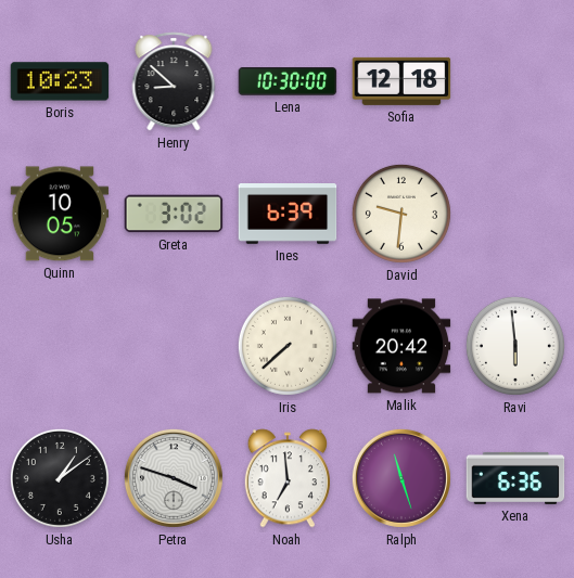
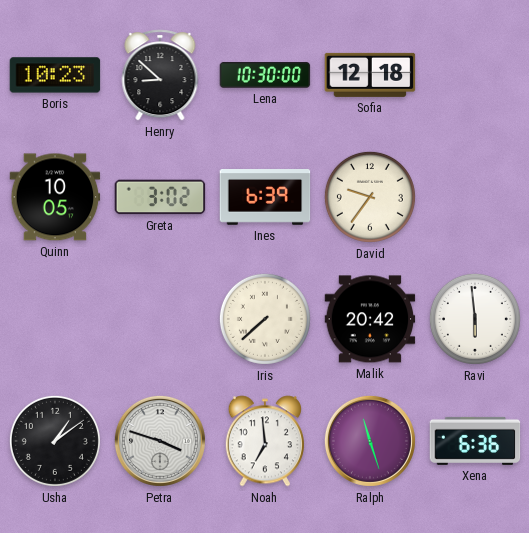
David: 9:31 -> 9:36 (370, 197)
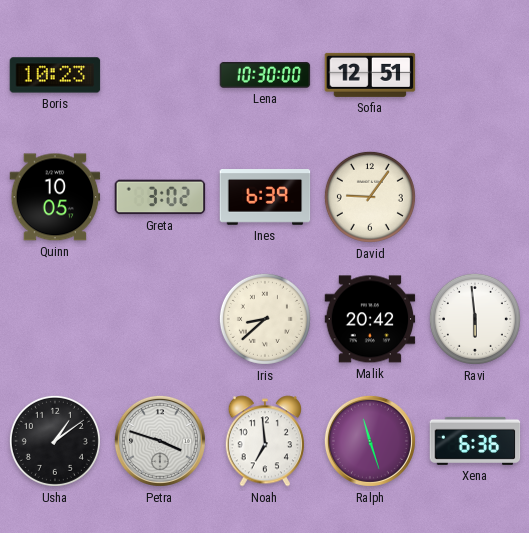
Henry: 8:52 -> none (160, 75)
Sofia: 12:18 -> 12:51 (370, 75)
David: 9:36 -> 9:06 (370, 197)
Iris: 7:38 -> 8:38 (265, 319)
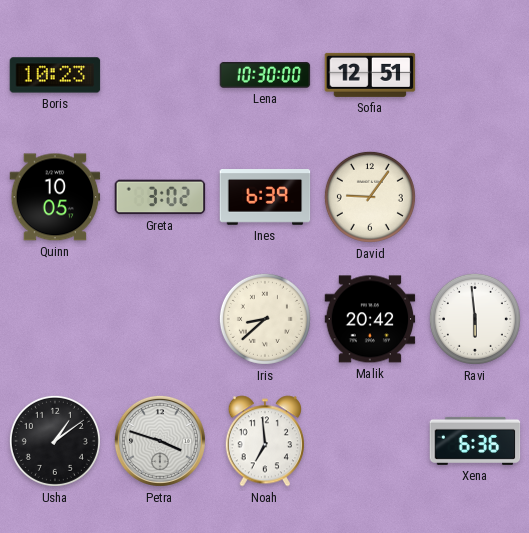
Ralph: 11:27 -> none (370, 441)
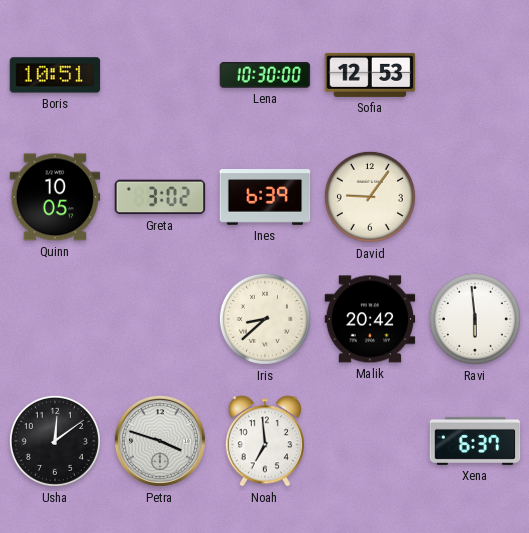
Boris: 10:23 -> 10:51 (55, 75)
Sofia: 12:51 -> 12:53 (370, 75)
Usha: 1:09 -> 12:09 (55, 441)
Xena: 6:36 -> 6:37 (475, 441)
